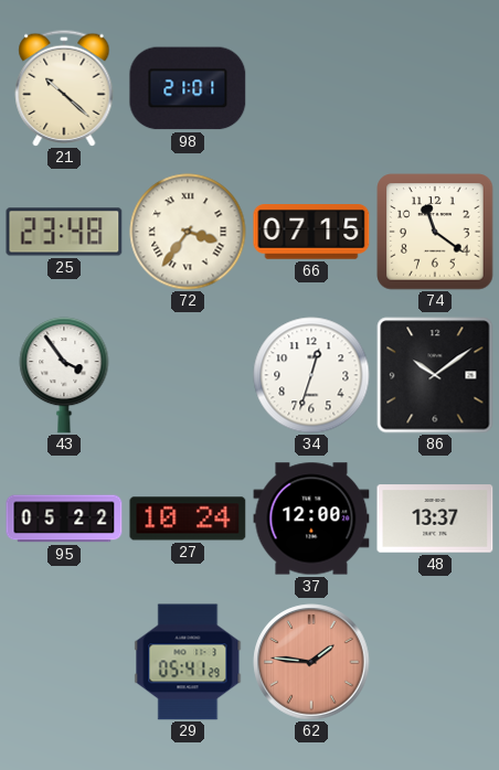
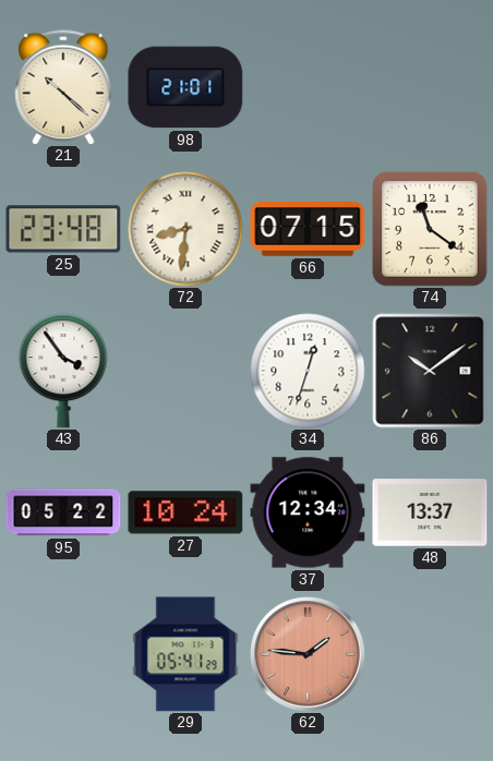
72: 3:36 -> 8:31 (185, 229)
37: 12:00 -> 12:34 (308, 512)
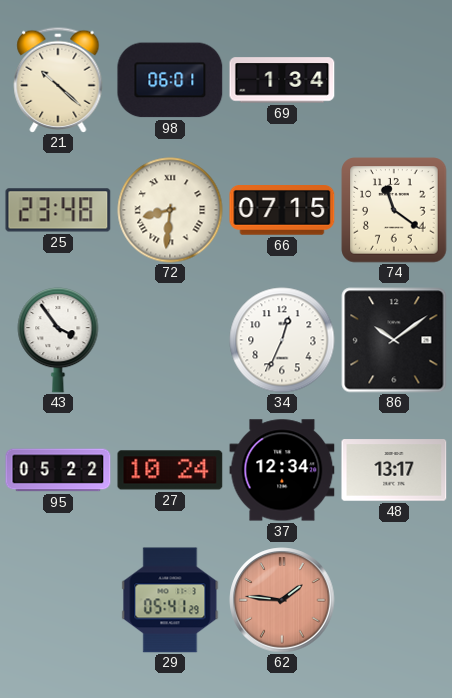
98: 21:01 -> 06:01 (170, 80)
69: none -> 1:34 (282, 80)
34: 12:33 -> 12:34 (282, 340)
48: 13:37 -> 13:17 (394, 470)
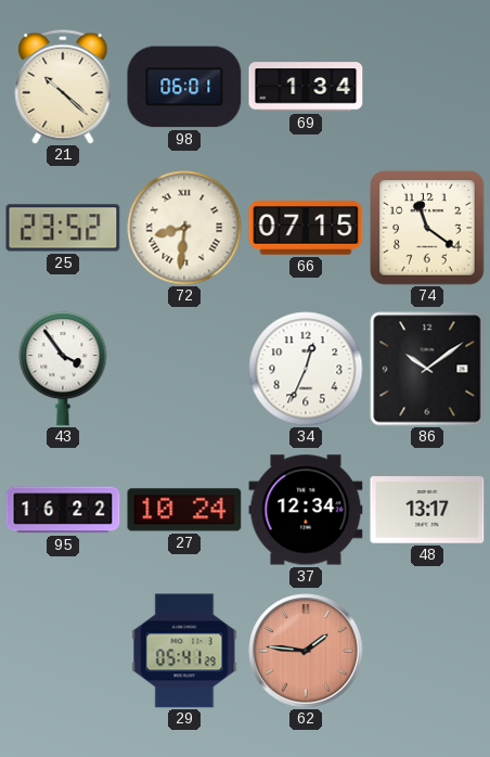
25: 23:48 -> 23:52 (63, 228)
95: 05:22 -> 16:22 (63, 510)
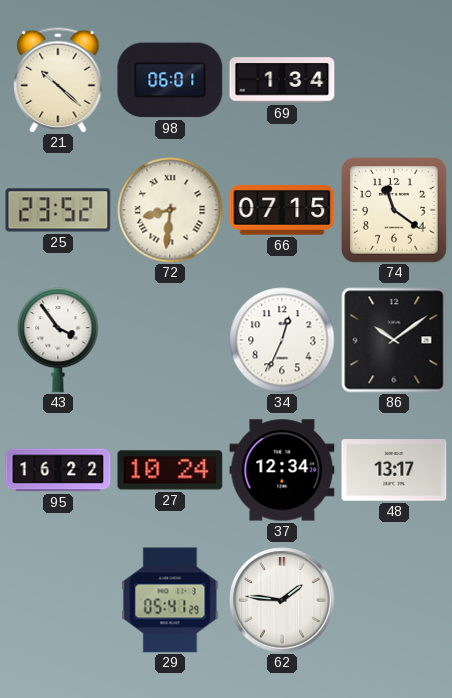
62 dial: salmon -> white (282, 600)
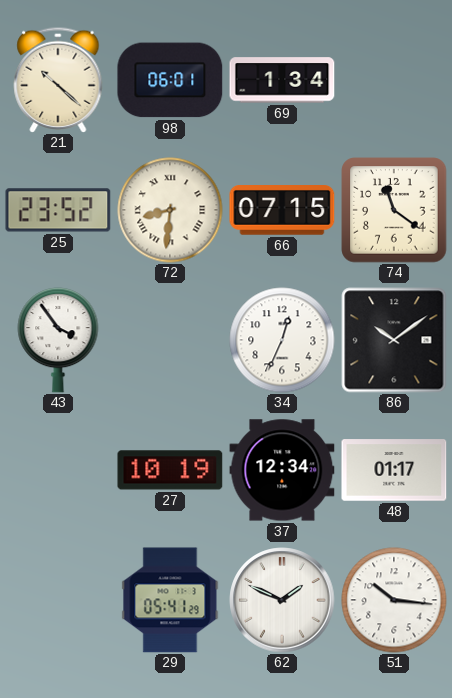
95: 16:22 -> none (58, 470)
27: 10:24 -> 10:19 (170, 470)
48: 13:17 -> 01:17 (394, 470)
62: 1:46 -> 1:49 (282, 600)
51: none -> 10:16 (394, 600)
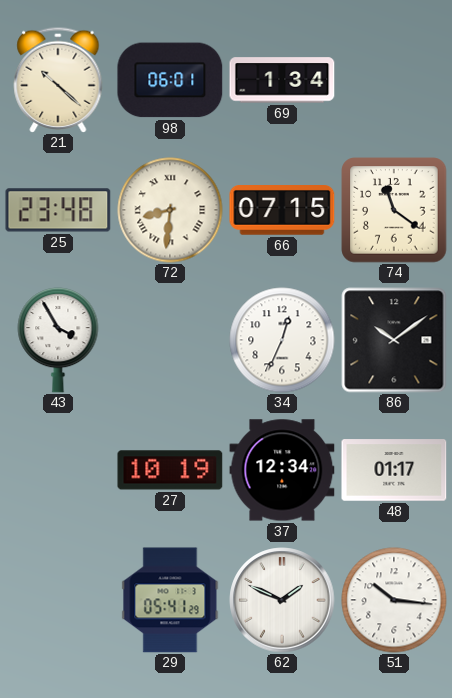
25: 23:52 -> 23:48 (58, 210)
43: 3:54 -> 3:55 (58, 341)
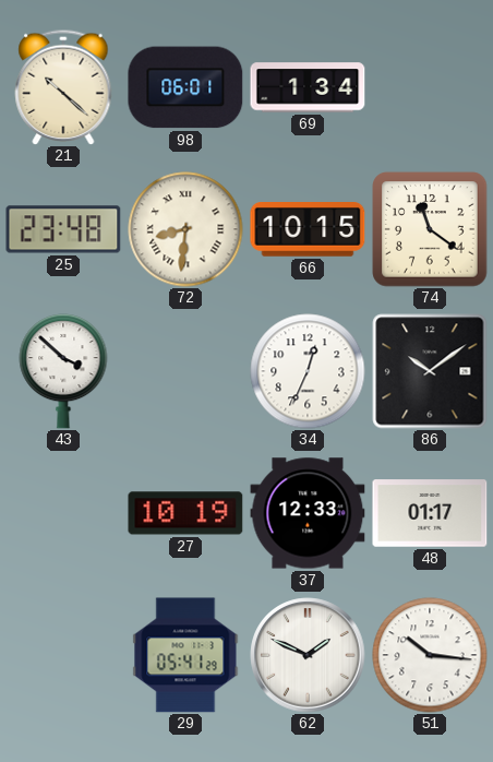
66: 07:15 -> 10:15 (308, 230)
43: 3:55 -> 3:52 (63, 372)
37: 12:34 -> 12:33 (308, 513)
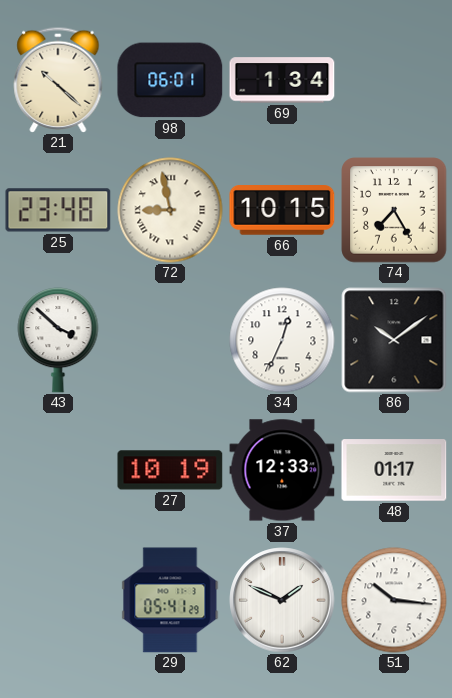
72: 8:31 -> 8:58 (170, 210)
74: 11:21 -> 7:25 (394, 210)
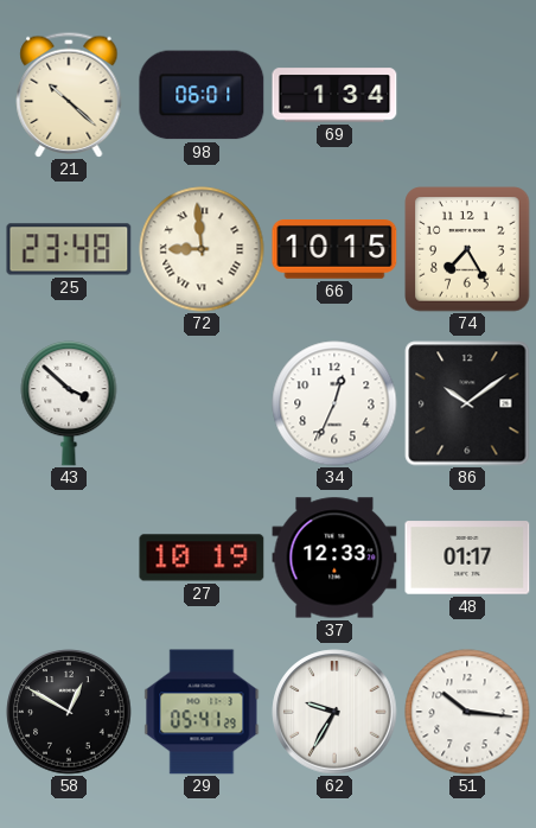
72: 8:58 -> 8:59 (202, 249)
58: none -> 12:50 (69, 712)
62: 1:49 -> 9:35 (334, 712)
